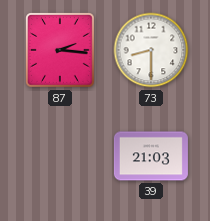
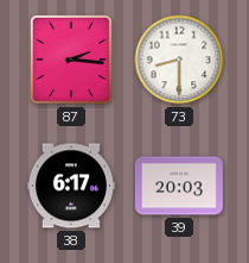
38: none -> 6:17 (71, 186)
39: 21:03 -> 20:03 (179, 186)
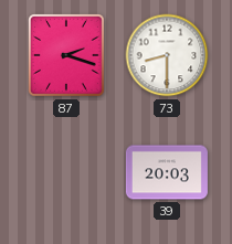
87: 2:16 -> 2:18 (67, 56)
38: 6:17 -> none (71, 186)
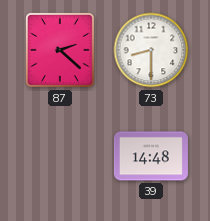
87: 2:18 -> 2:22 (61, 51)
39: 20:03 -> 14:48 (151, 156)
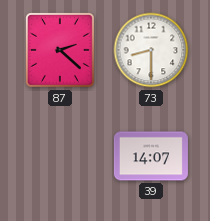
39: 14:48 -> 14:07 (151, 156)
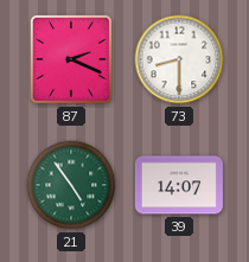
87: 2:22 -> 2:19 (72, 60)
21: none -> 4:54 (71, 185)
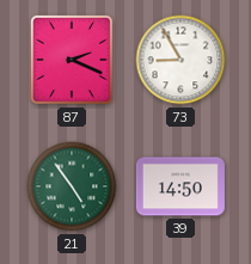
73: 8:30 -> 8:55 (180, 60)
39: 14:07 -> 14:50 (180, 186)
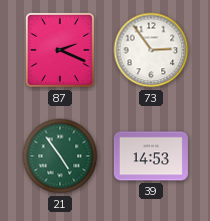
73: 8:55 -> 2:54 (151, 50)
39: 14:50 -> 14:53 (151, 156)
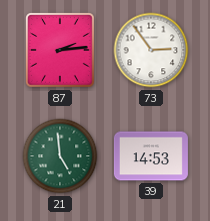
87: 2:19 -> 2:14 (61, 51)
21: 4:54 -> 4:59 (60, 156)
